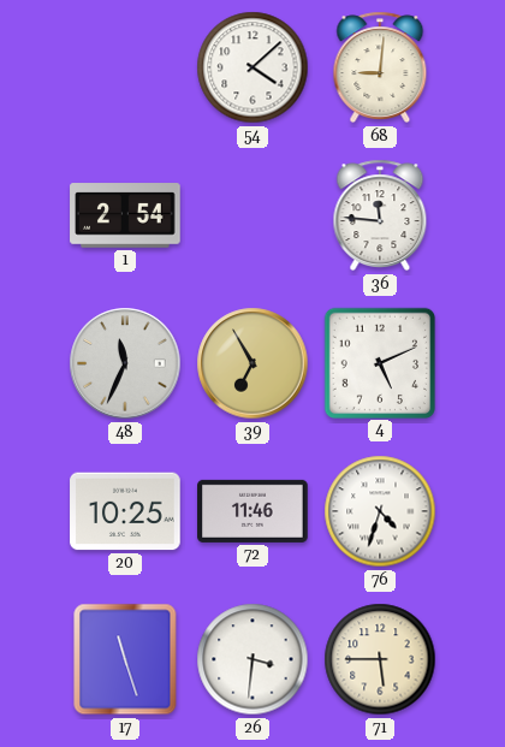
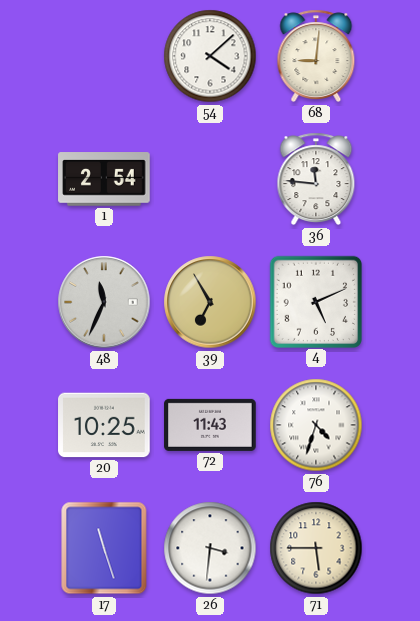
72: 11:46 -> 11:43 (210, 425)
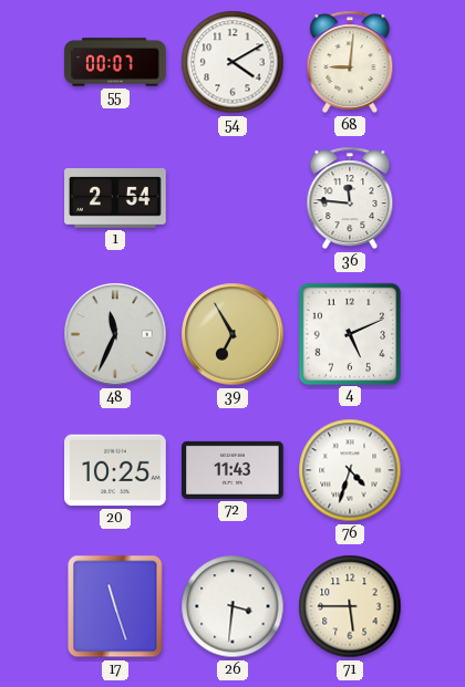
55: none -> 00:07 (115, 62)
54: 4:08 -> 4:10 (232, 62)
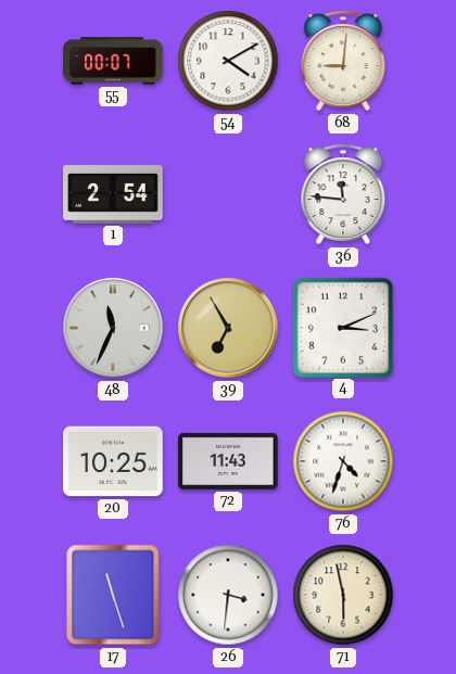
4: 5:11 -> 3:11 (342, 327)
71: 5:45 -> 5:58 (343, 595)
